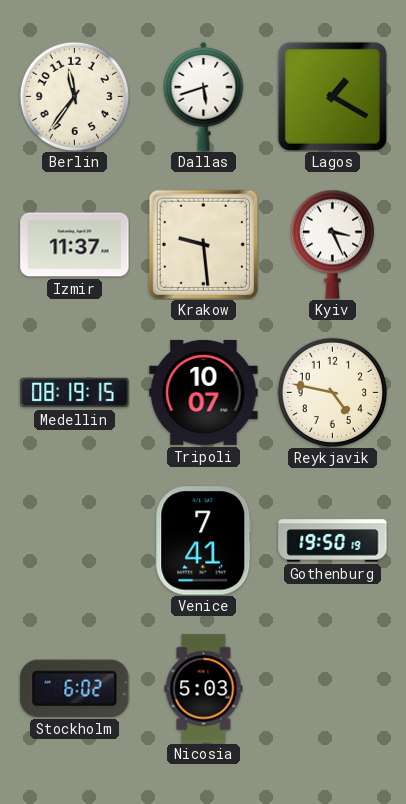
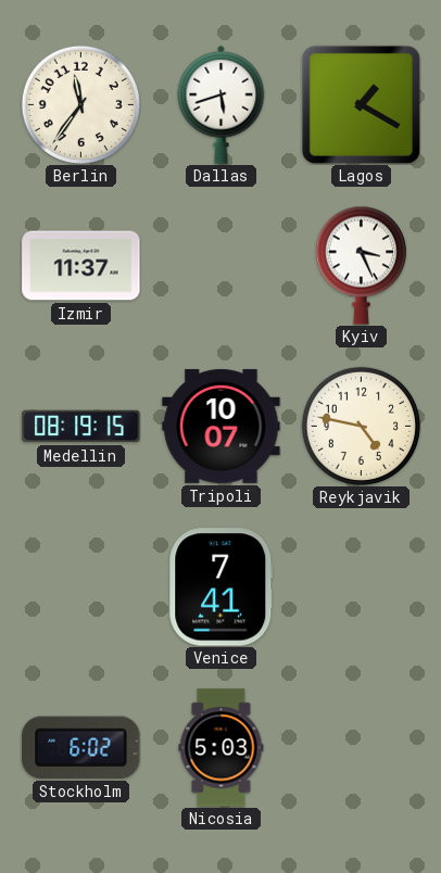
Krakow: 9:29 -> none (203, 244)
Gothenburg: 19:50 -> none (333, 541)
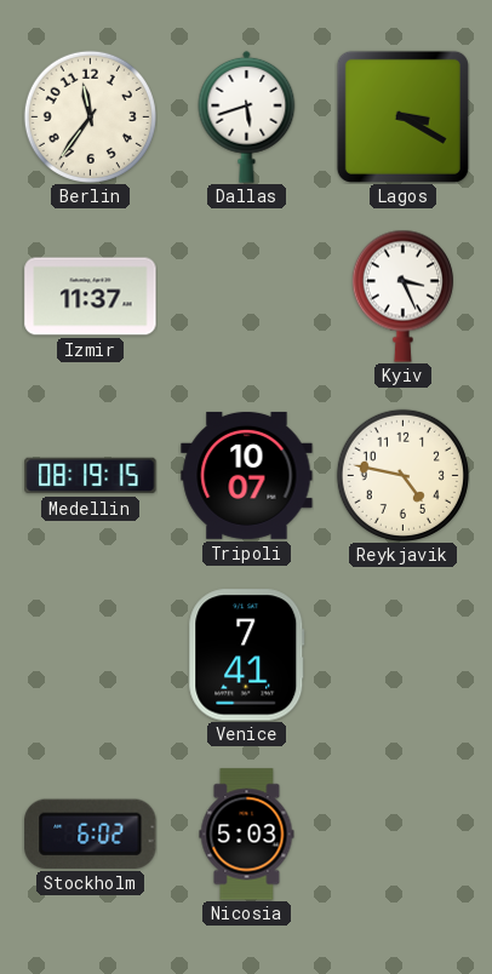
Lagos: 1:20 -> 3:20 (402, 116)
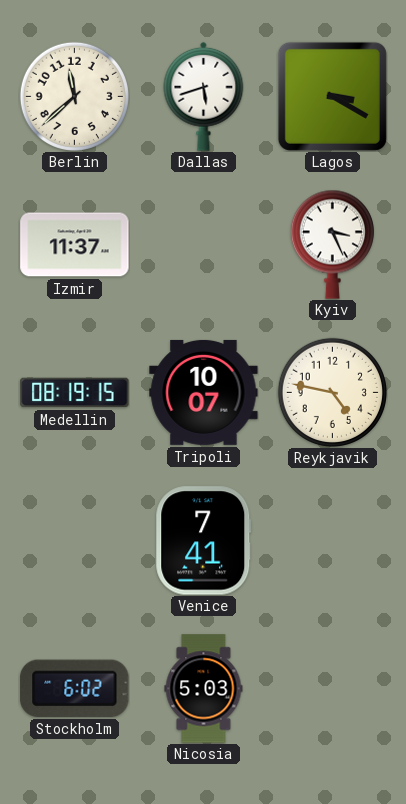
Berlin: 11:36 -> 11:38 (74, 96)
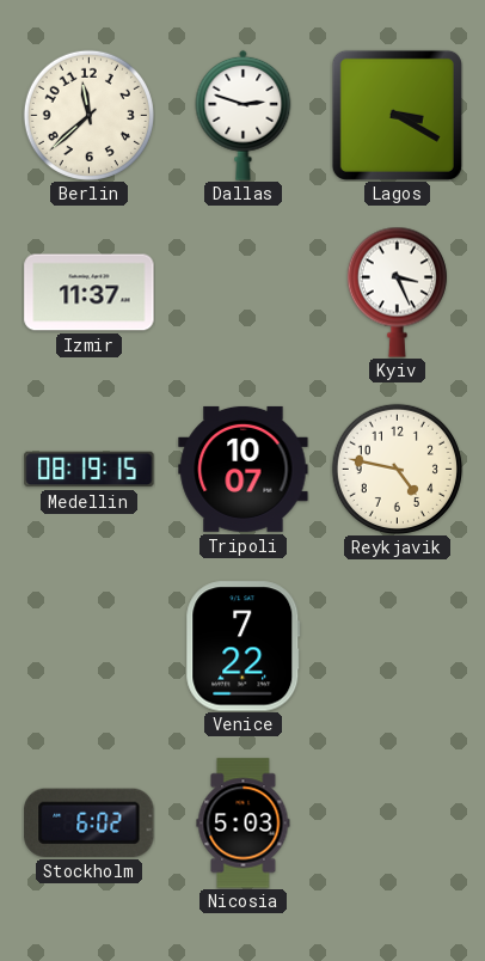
Dallas: 5:42 -> 2:48 (244, 115)
Venice: 7:41 -> 7:22 (244, 647)
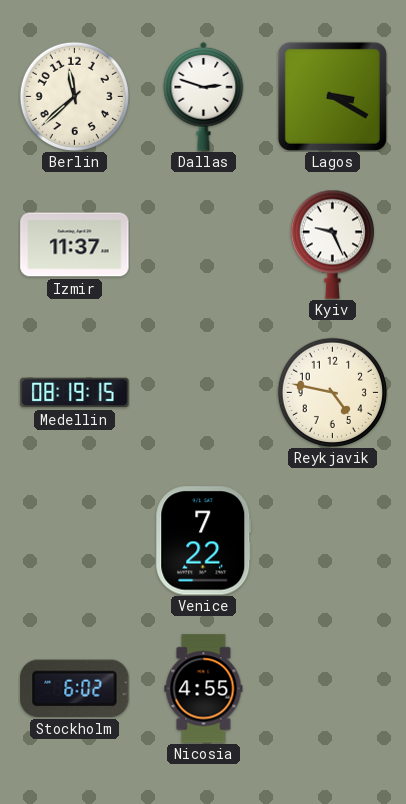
Kyiv: 3:26 -> 9:26 (332, 244)
Tripoli: 10:07 -> none (244, 469)
Nicosia: 5:03 -> 4:55 (204, 689)
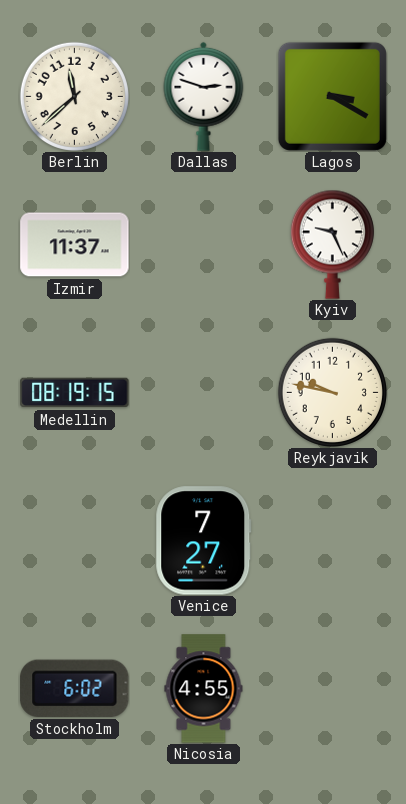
Reykjavik: 4:47 -> 9:47 (332, 392)
Venice: 7:22 -> 7:27 (204, 541)
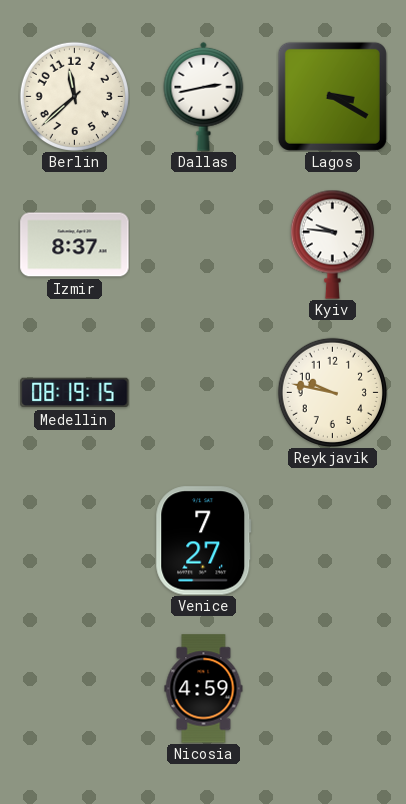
Dallas: 2:48 -> 2:43 (204, 96)
Izmir: 11:37 -> 8:37 (75, 245)
Kyiv: 9:26 -> 9:46 (332, 244)
Stockholm: 6:02 -> none (75, 688)
Nicosia: 4:55 -> 4:59 (204, 689)
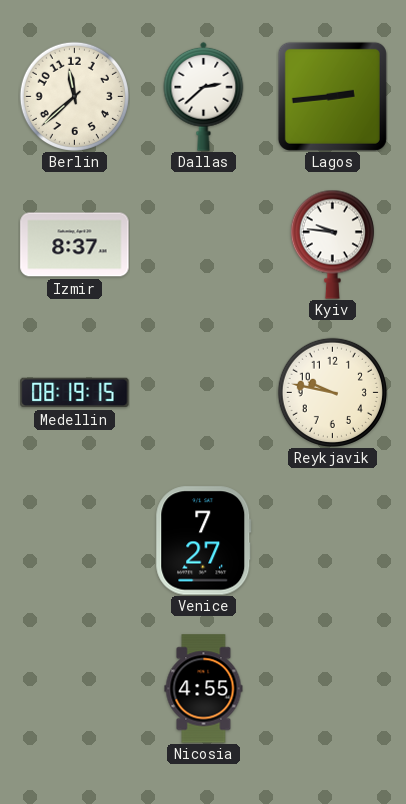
Dallas: 2:43 -> 2:38 (204, 96)
Lagos: 3:20 -> 2:44 (332, 96)
Nicosia: 4:59 -> 4:55 (204, 689)
